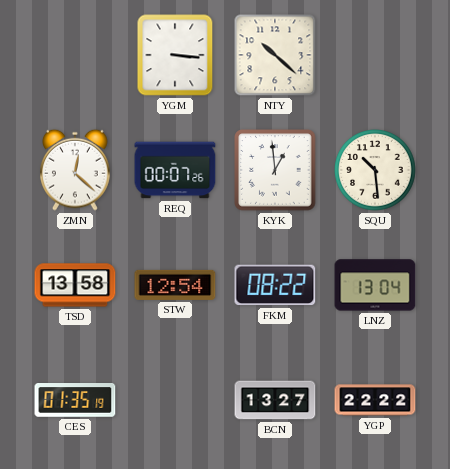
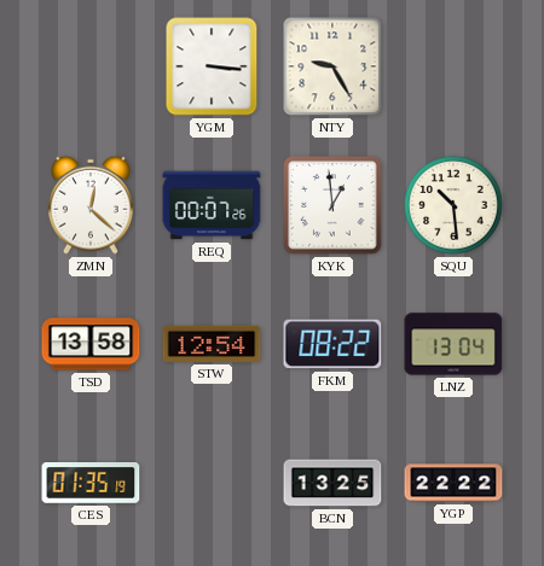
NTY: 10:22 -> 9:25 (332, 66)
BCN: 13:27 -> 13:25 (332, 483)
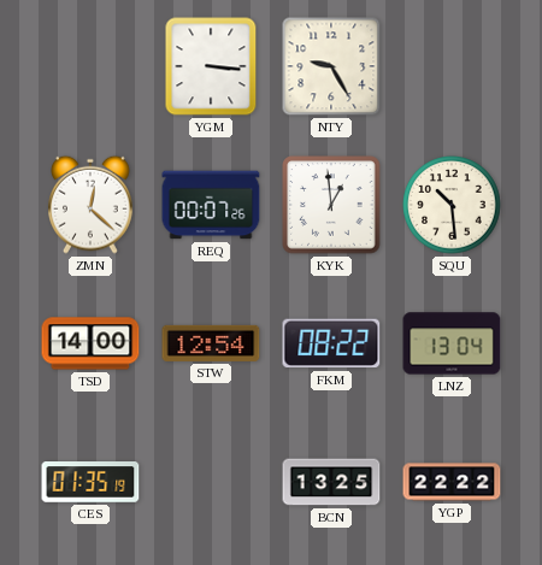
TSD: 13:58 -> 14:00 (90, 343)
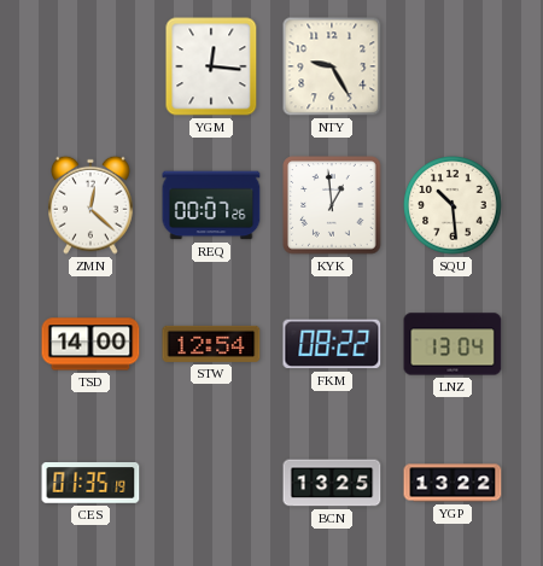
YGM: 3:16 -> 12:16 (211, 66)
YGP: 22:22 -> 13:22 (453, 483)
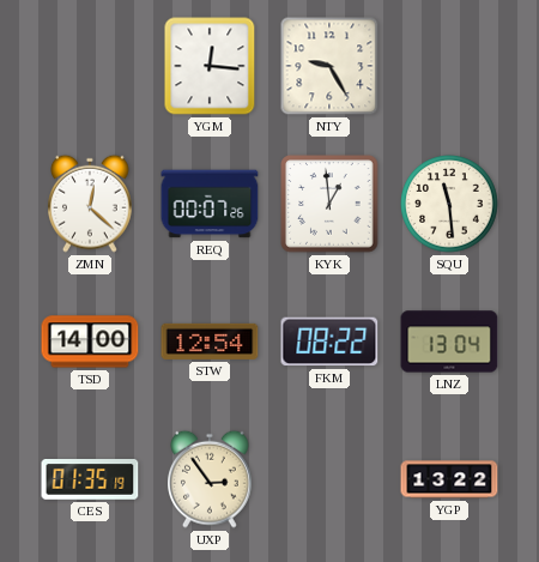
SQU: 10:29 -> 11:29 (449, 204)
UXP: none -> 2:54 (211, 479)
BCN: 13:25 -> none (332, 483)
